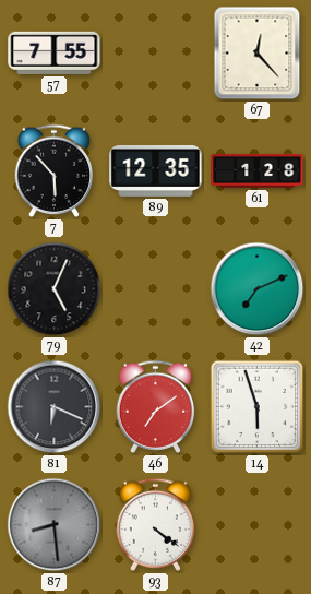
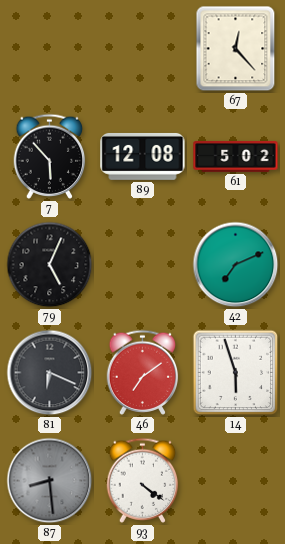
57: 7:55 -> none (55, 52)
89: 12:35 -> 12:08 (143, 156)
61: 1:28 -> 5:02 (236, 157)
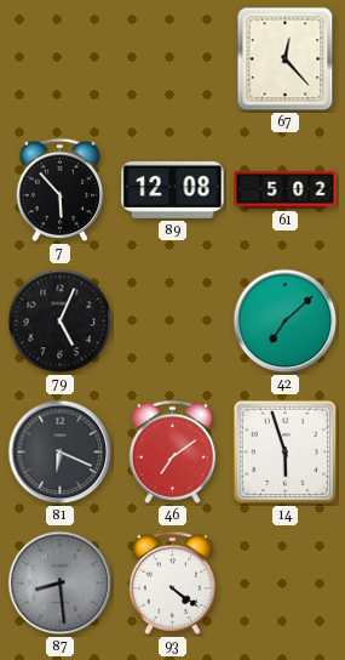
42: 7:11 -> 7:08 (286, 322)
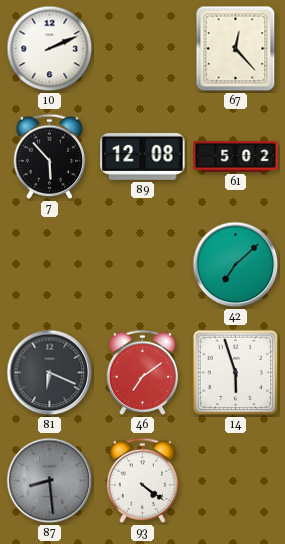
10: none -> 2:11 (50, 49)
79: 5:04 -> none (61, 322)
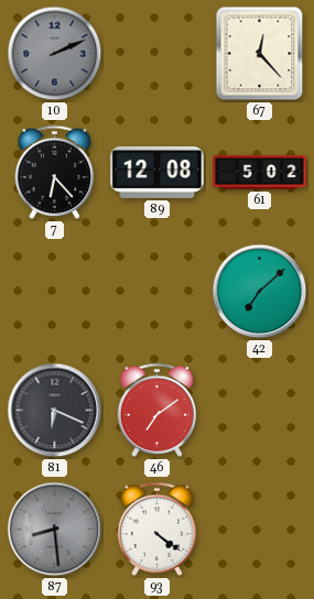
10 dial: white -> grey (55, 54)
7: 5:53 -> 6:23 (55, 172)
14: 5:57 -> none (236, 373)
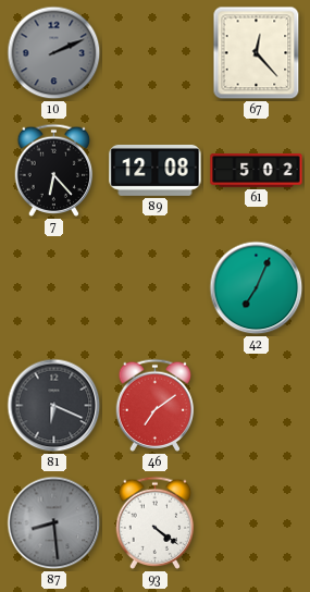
42: 7:08 -> 7:04 (257, 288)
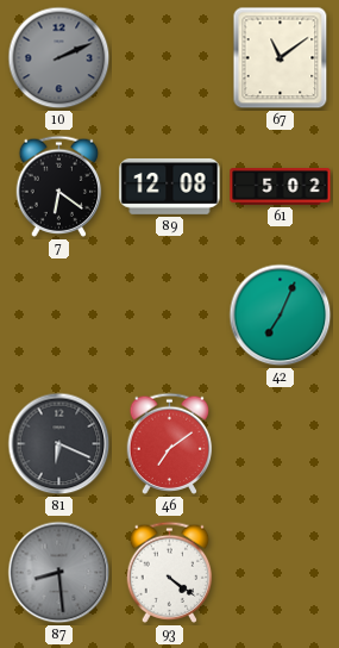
67: 12:23 -> 11:09 (281, 58)
7: 6:23 -> 6:21 (59, 186)
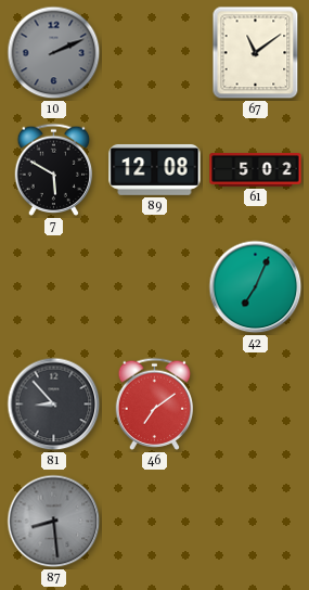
7: 6:21 -> 5:50 (54, 169)
81: 6:19 -> 8:53 (54, 405)
93: 4:21 -> none (170, 572)
